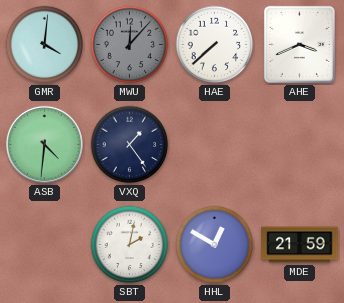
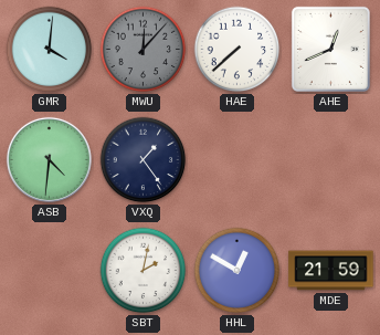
AHE: 3:41 -> 12:41 (330, 49)
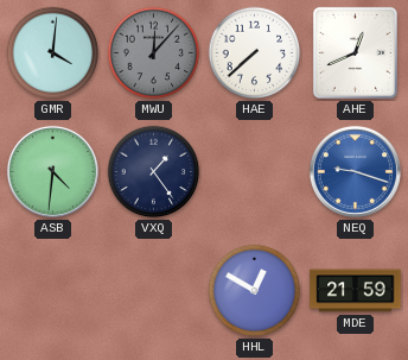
NEQ: none -> 9:18 (355, 171)
SBT: 2:02 -> none (144, 271)
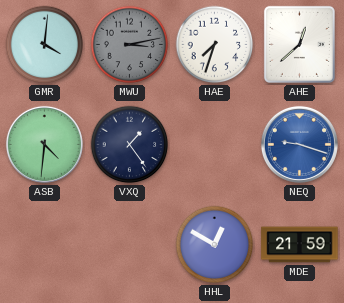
MWU: 12:07 -> 3:13 (130, 45)
HAE: 7:38 -> 7:33 (215, 45)
AHE: 12:41 -> 12:38 (299, 44)
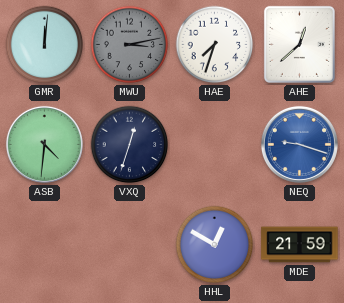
GMR: 4:01 -> 12:01 (45, 45)
VXQ: 1:24 -> 12:33 (130, 145)
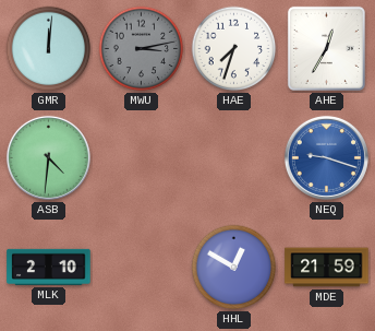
AHE: 12:38 -> 12:35 (326, 48)
VXQ: 12:33 -> none (130, 145)
MLK: none -> 2:10 (49, 267)
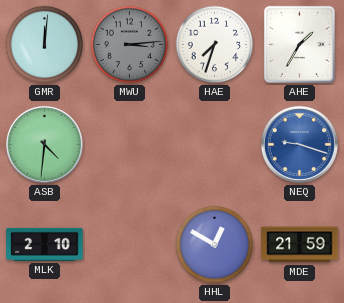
MWU: 3:13 -> 3:14 (130, 45)
AHE: 12:35 -> 1:35 (299, 44)
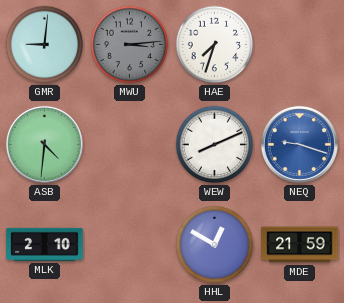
GMR: 12:01 -> 9:01 (45, 45)
AHE: 1:35 -> none (299, 44)
WEW: none -> 8:11 (215, 145)
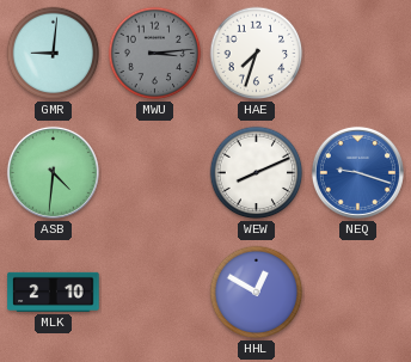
MDE: 21:59 -> none (300, 245)
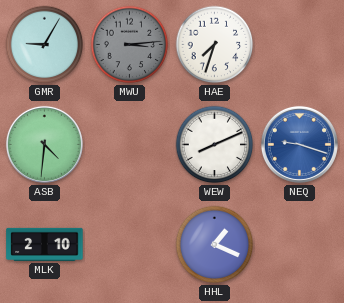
GMR: 9:01 -> 9:05 (45, 45)
HHL: 12:50 -> 1:19 (215, 245)
